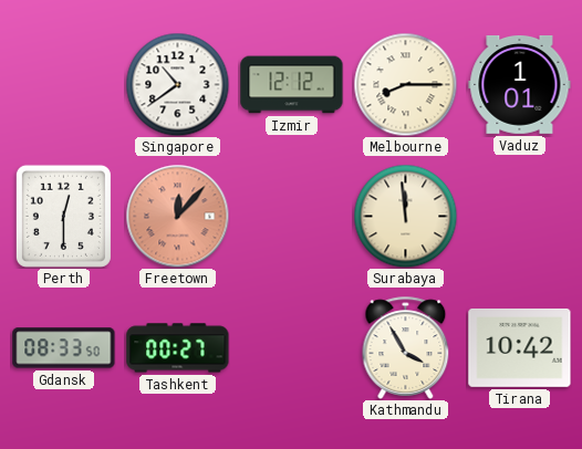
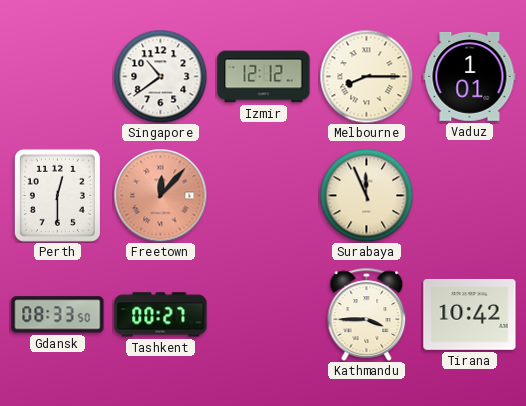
Surabaya: 11:59 -> 11:56 (366, 195)
Kathmandu: 3:55 -> 3:45 (367, 314)
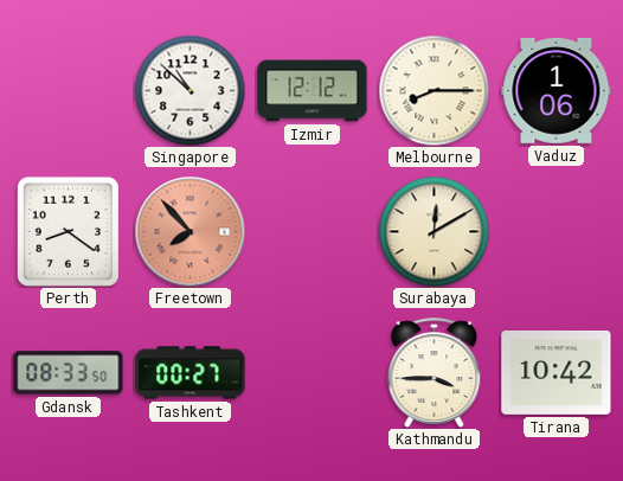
Singapore: 10:39 -> 10:52 (190, 90)
Vaduz: 1:01 -> 1:06 (557, 90)
Perth: 12:30 -> 8:21 (68, 231)
Freetown: 12:07 -> 7:53 (190, 231)
Surabaya: 11:56 -> 12:10 (433, 231)
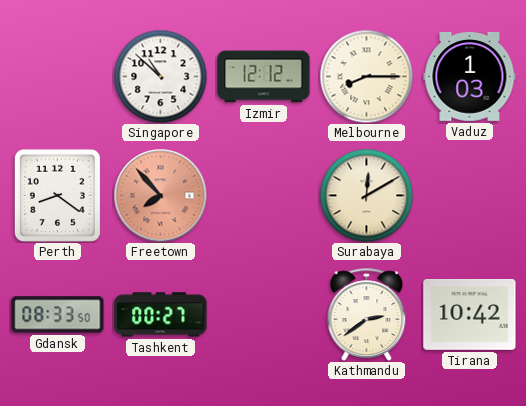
Vaduz: 1:06 -> 1:03 (470, 76)
Kathmandu: 3:45 -> 2:39 (367, 314)
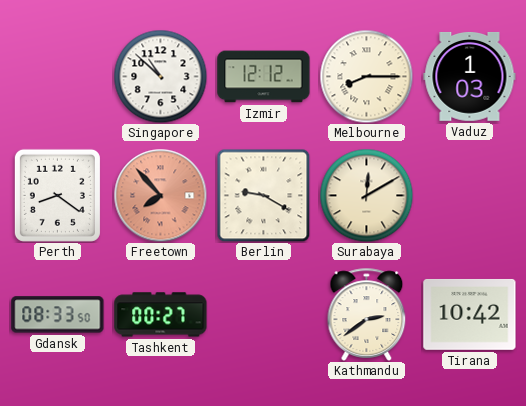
Berlin: none -> 9:20 (263, 195)
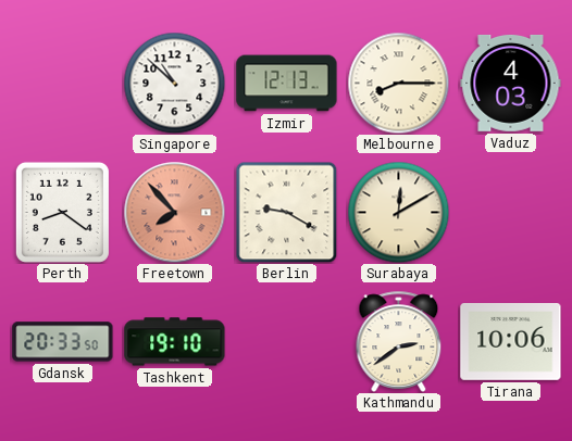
Izmir: 12:12 -> 12:13 (287, 84)
Vaduz: 1:03 -> 4:03 (511, 83)
Gdansk: 08:33 -> 20:33 (63, 342)
Tashkent: 00:27 -> 19:10 (175, 342)
Tirana: 10:42 -> 10:06 (511, 341)
